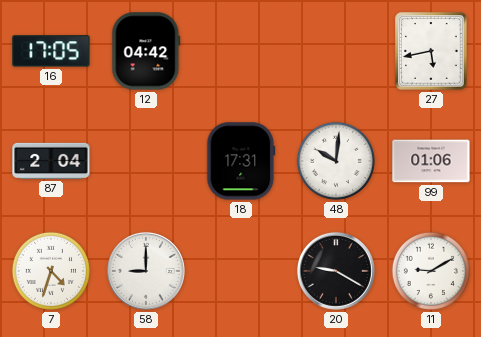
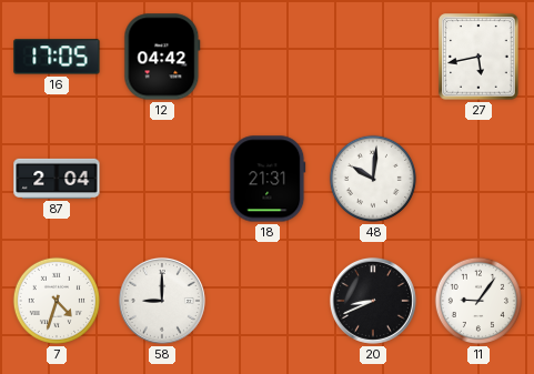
18: 17:31 -> 21:31 (268, 179)
99: 01:06 -> none (431, 161)
20: 9:20 -> 8:41 (373, 301)
11: 9:10 -> 9:06 (478, 301)
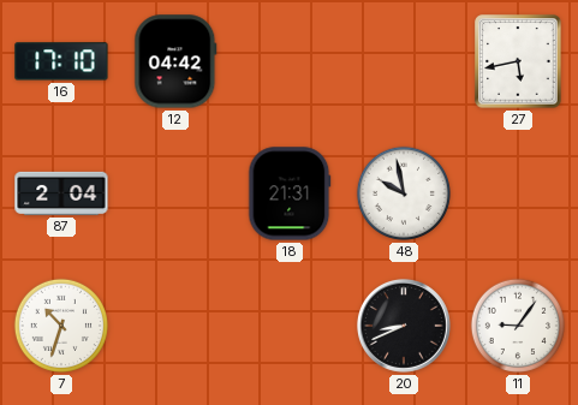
16: 17:05 -> 17:10 (61, 61)
48: 10:01 -> 9:58 (404, 193)
7: 4:33 -> 10:33 (61, 326)
58: 9:00 -> none (162, 301)
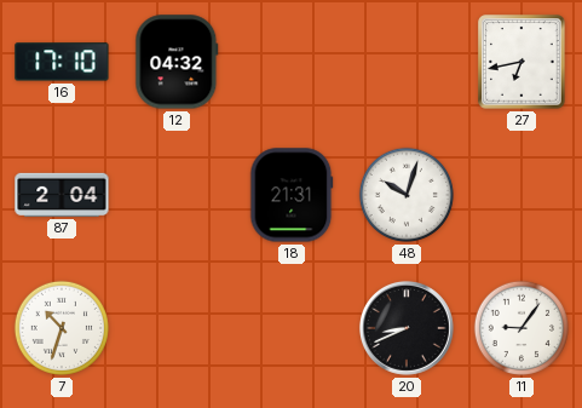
12: 04:42 -> 04:32 (177, 62)
27: 5:43 -> 6:43 (522, 62)
48: 9:58 -> 10:03 (407, 195)
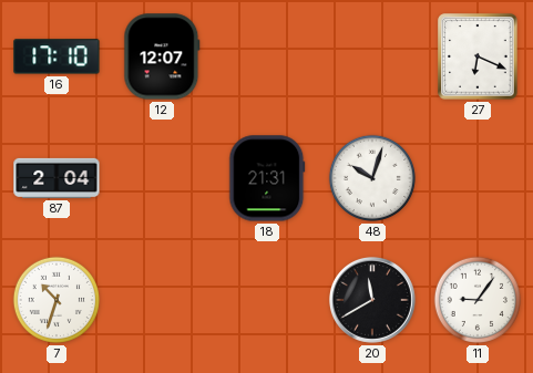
12: 04:32 -> 12:07 (162, 56)
27: 6:43 -> 6:19 (478, 56)
20: 8:41 -> 11:40 (372, 300)
